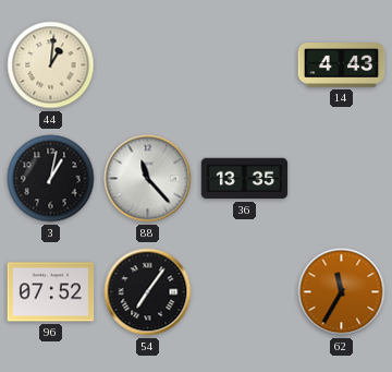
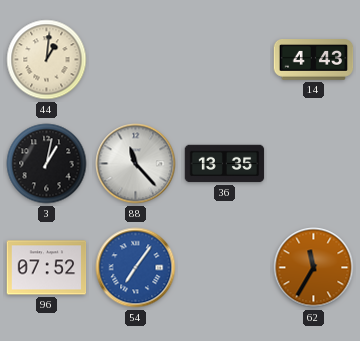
54 dial: black -> blue (136, 268)
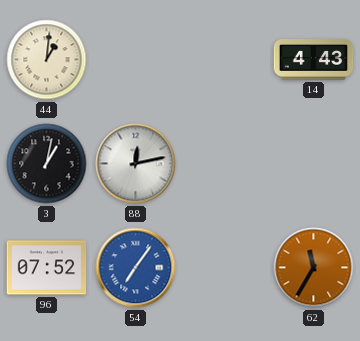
88: 11:23 -> 12:13 (136, 164)
36: 13:35 -> none (225, 164)
